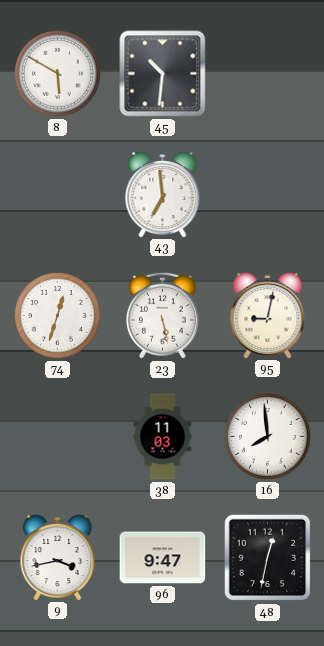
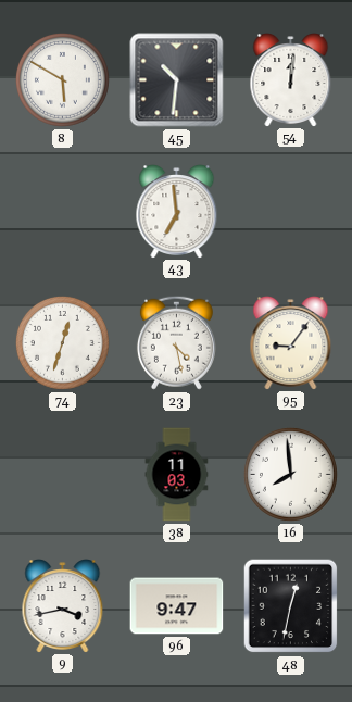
54: none -> 12:01 (291, 80)
23: 5:28 -> 4:28 (176, 342)
95: 9:02 -> 9:06 (291, 343)
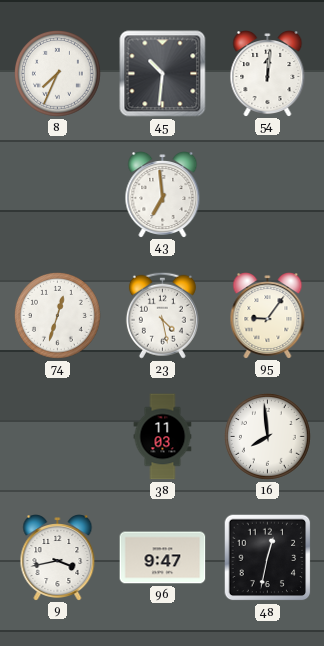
8: 5:50 -> 7:34 (57, 73)
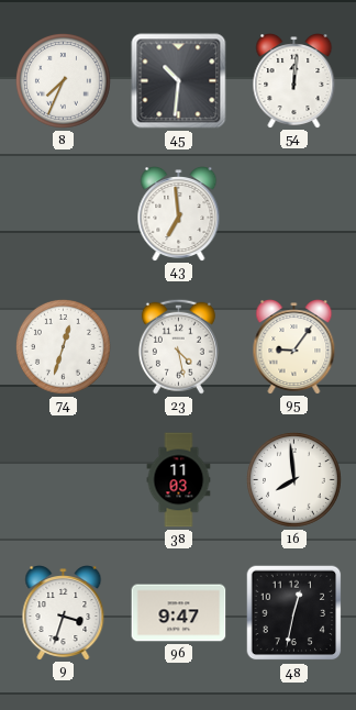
9: 3:43 -> 3:33 (64, 613)
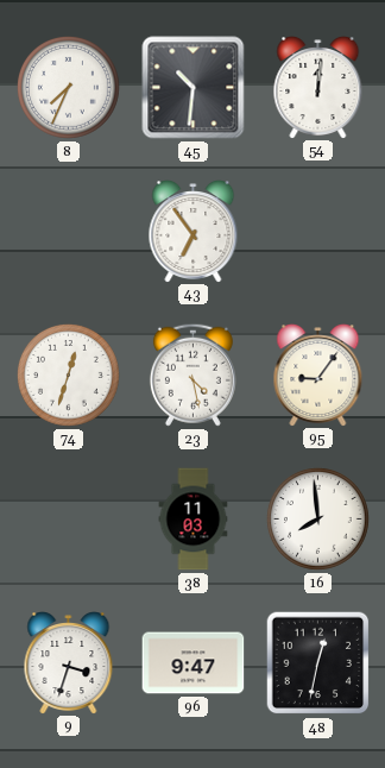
43: 6:59 -> 6:54 (194, 232)
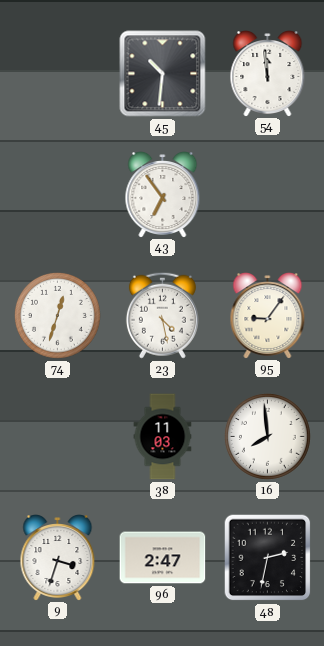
8: 7:34 -> none (68, 87)
54: 12:01 -> 11:59 (268, 74)
96: 9:47 -> 2:47 (163, 558)
48: 12:32 -> 2:32 (268, 558)
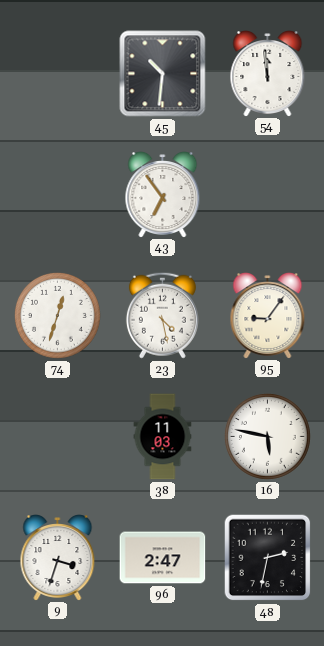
16: 7:59 -> 5:47 (267, 436)
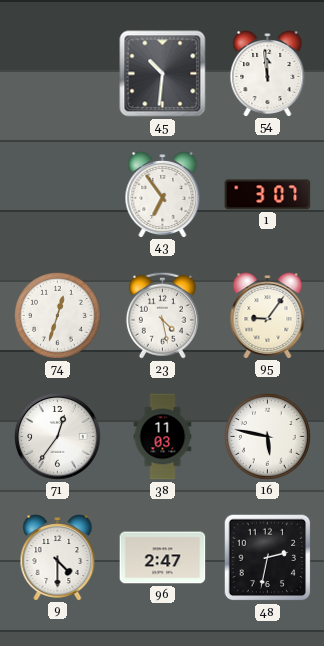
1: none -> 3:07 (268, 195)
71: none -> 12:36 (58, 437)
9: 3:33 -> 4:30 (58, 558)
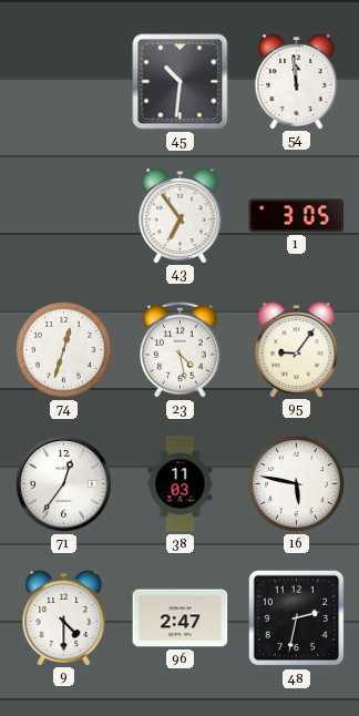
1: 3:07 -> 3:05 (297, 216)
